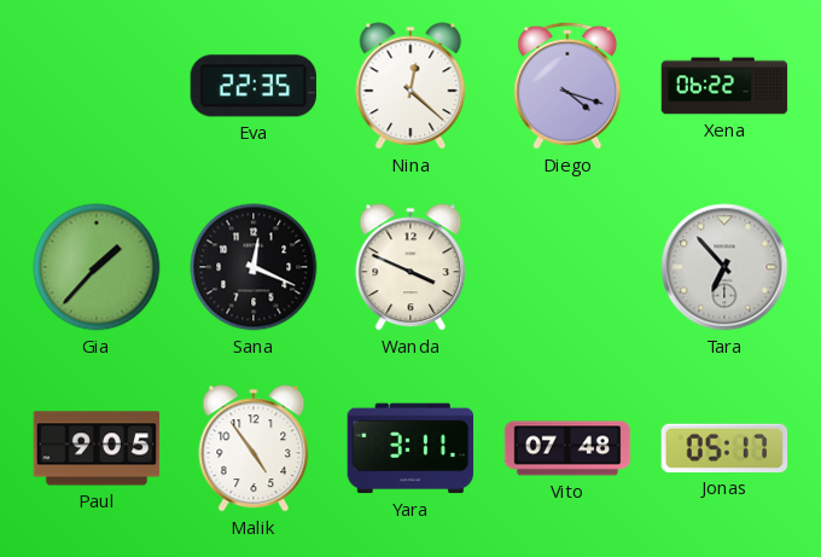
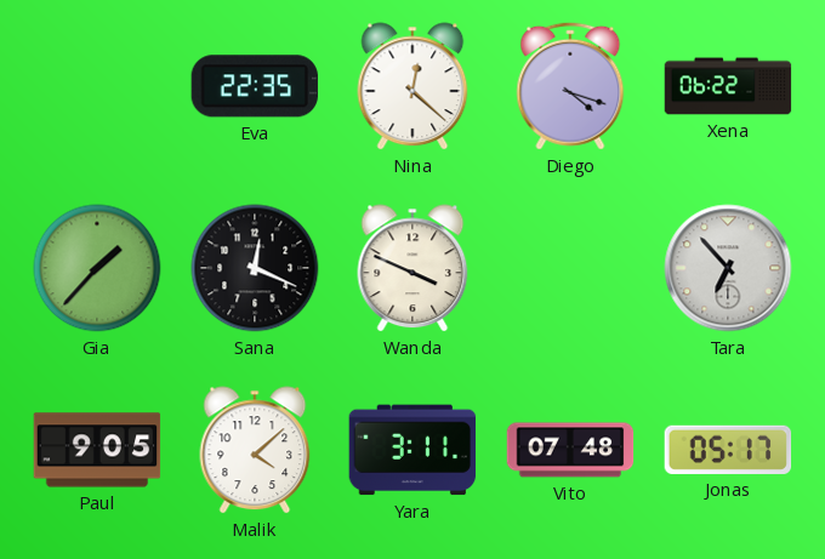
Malik: 4:54 -> 4:08 (255, 450)
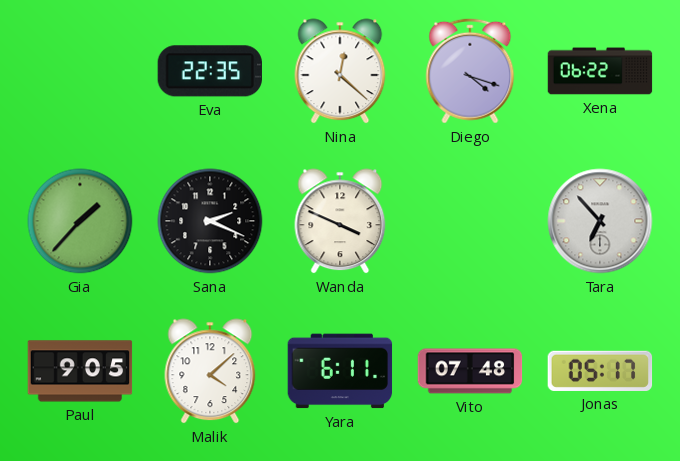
Sana: 12:19 -> 2:19 (210, 221)
Yara: 3:11 -> 6:11 (340, 371)
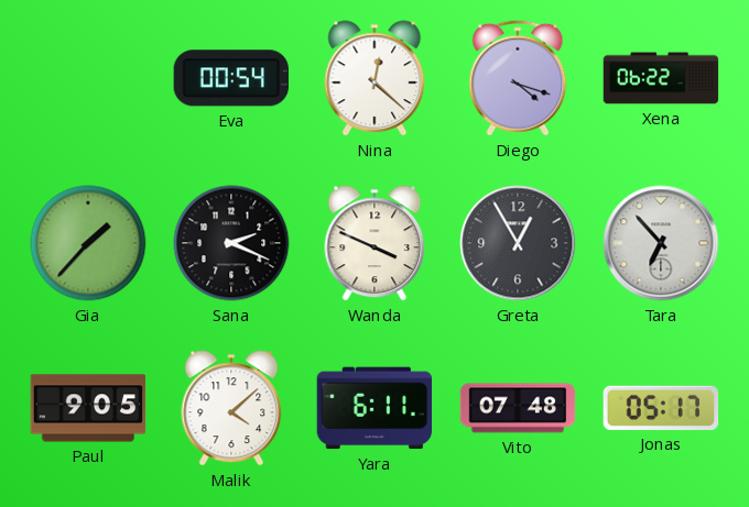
Eva: 22:35 -> 00:54 (230, 78)
Greta: none -> 12:55 (518, 243)
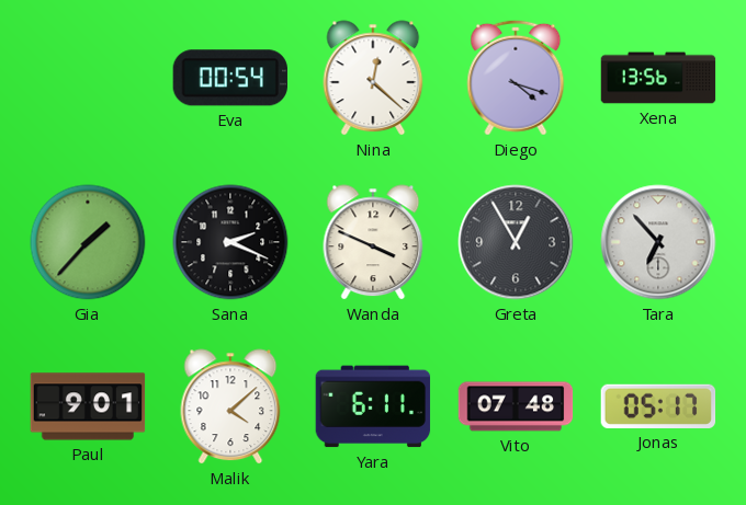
Xena: 06:22 -> 13:56 (658, 78)
Paul: 9:05 -> 9:01 (88, 406)
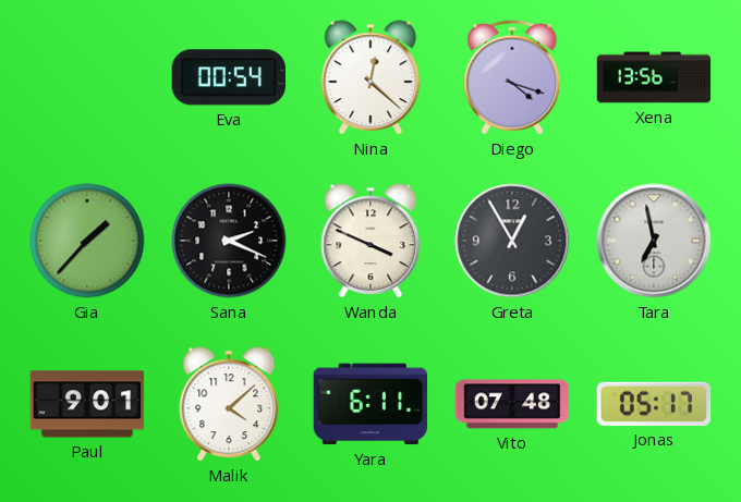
Tara: 6:53 -> 6:58 (654, 241)
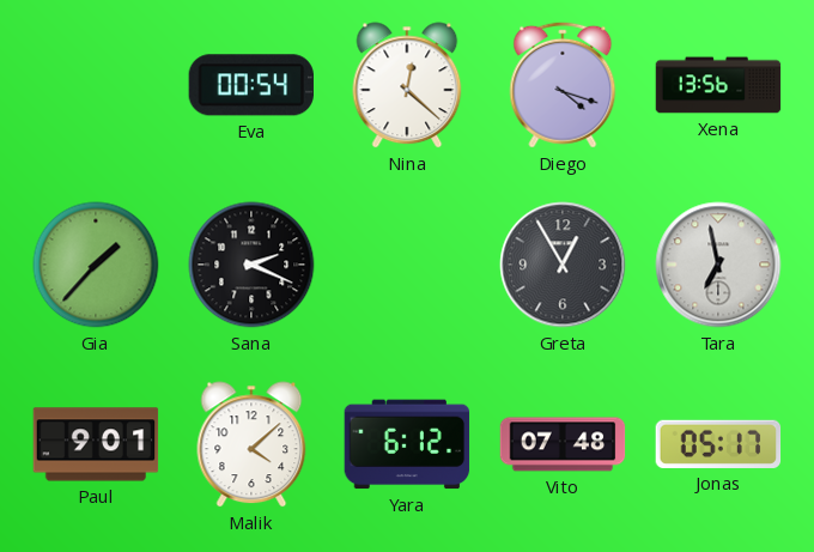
Wanda: 3:49 -> none (370, 241)
Yara: 6:11 -> 6:12 (407, 444)
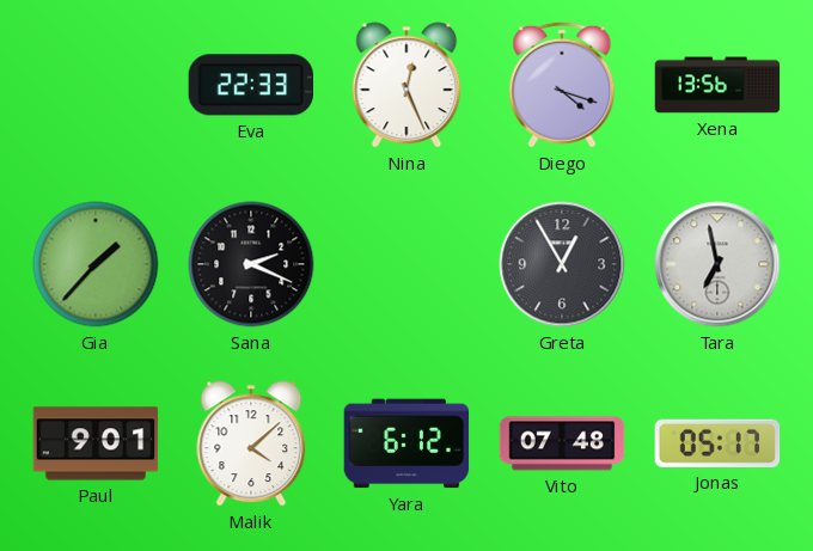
Eva: 00:54 -> 22:33 (250, 85)
Nina: 12:22 -> 12:26 (406, 85)
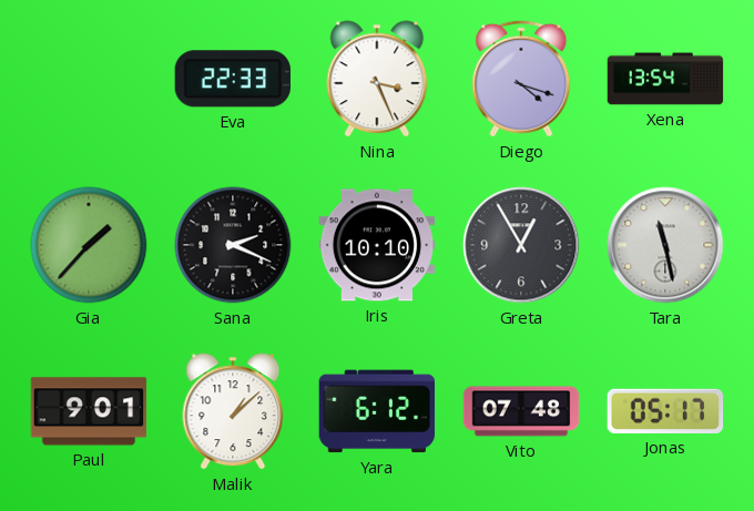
Nina: 12:26 -> 3:26 (377, 79)
Xena: 13:56 -> 13:54 (665, 79)
Iris: none -> 10:10 (377, 245)
Tara: 6:58 -> 11:28 (665, 245)
Malik: 4:08 -> 1:08 (233, 411)
